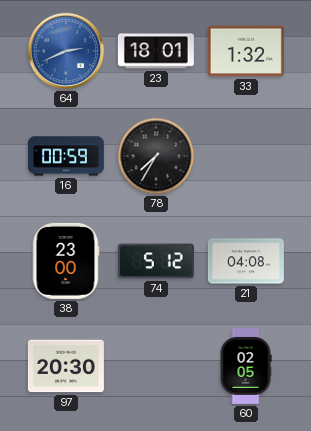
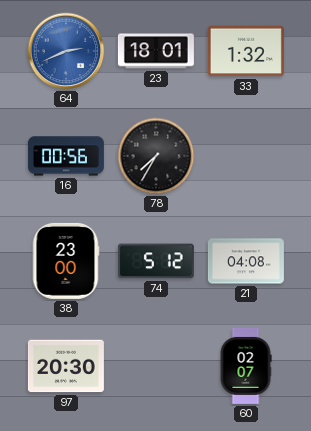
16: 00:59 -> 00:56 (66, 156)
60: 02:05 -> 02:07 (246, 366)
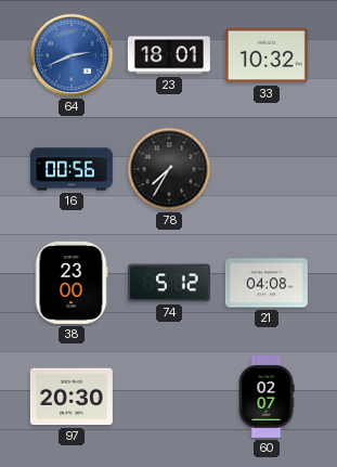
33: 1:32 -> 10:32 (267, 55)
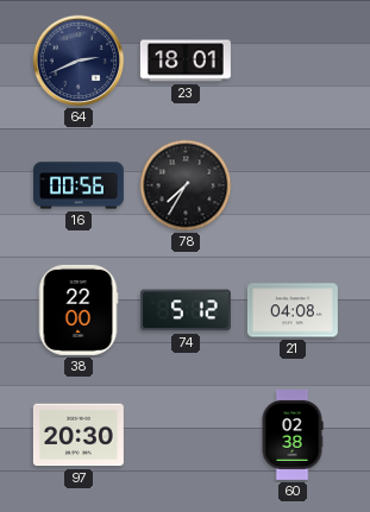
64 dial: blue -> navy (79, 61)
33: 10:32 -> none (267, 55)
38: 23:00 -> 22:00 (79, 310)
60: 02:07 -> 02:38 (293, 435)
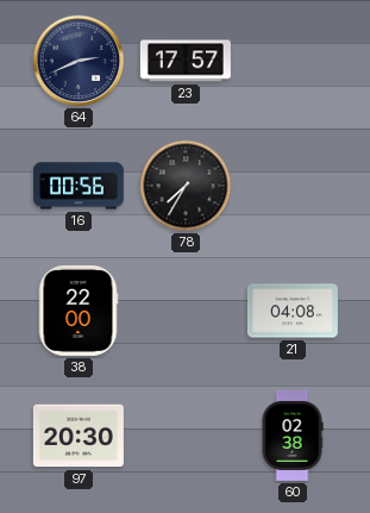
23: 18:01 -> 17:57 (186, 61)
74: 5:12 -> none (186, 310)
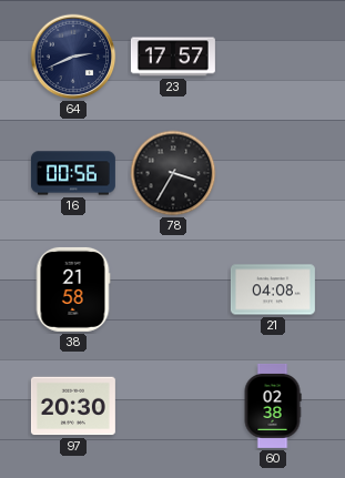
78: 7:35 -> 3:35 (173, 173)
38: 22:00 -> 21:58 (73, 289)
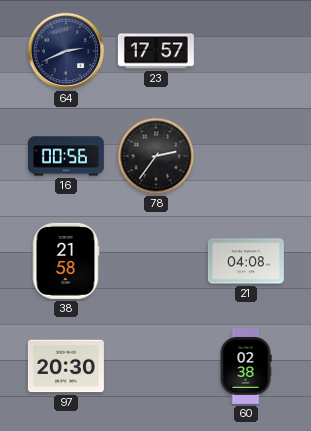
78: 3:35 -> 2:36 (156, 156)
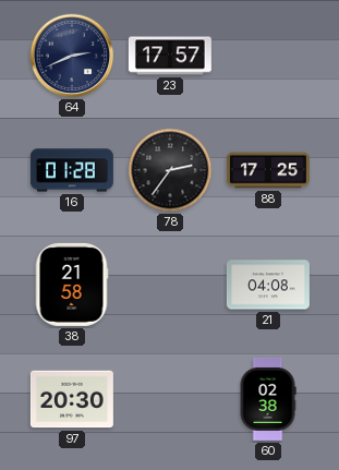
16: 00:56 -> 01:28 (72, 170)
88: none -> 17:25 (268, 170)
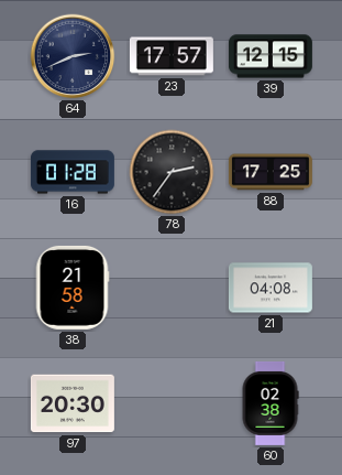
39: none -> 12:15 (271, 56)
